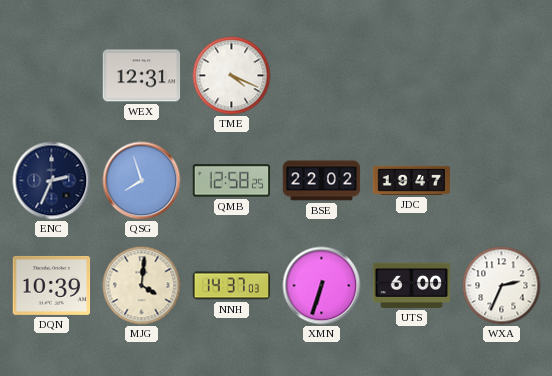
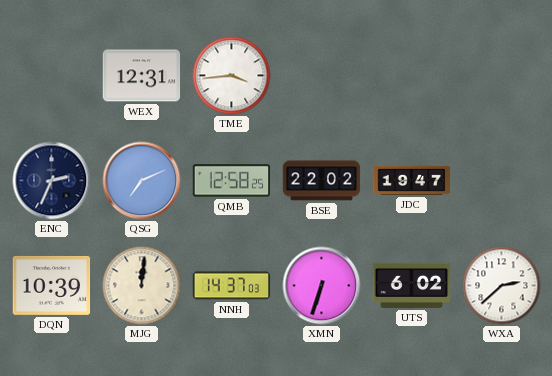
TME: 4:19 -> 3:44 (232, 76)
QSG: 7:57 -> 7:11 (142, 181)
MJG: 4:01 -> 12:01 (142, 286)
UTS: 6:00 -> 6:02 (412, 285)
WXA: 2:34 -> 2:38 (502, 286)
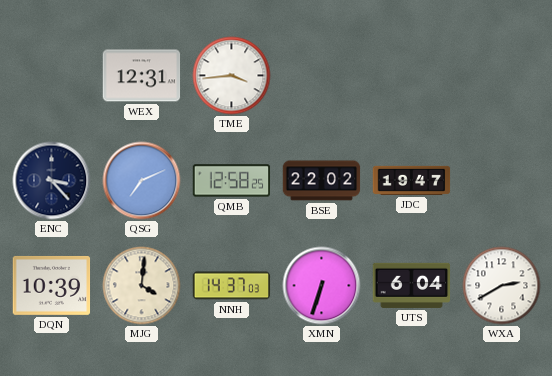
ENC: 2:34 -> 3:23 (52, 181)
MJG: 12:01 -> 4:01 (142, 286)
UTS: 6:02 -> 6:04 (412, 285)
WXA: 2:38 -> 2:40 (502, 286)
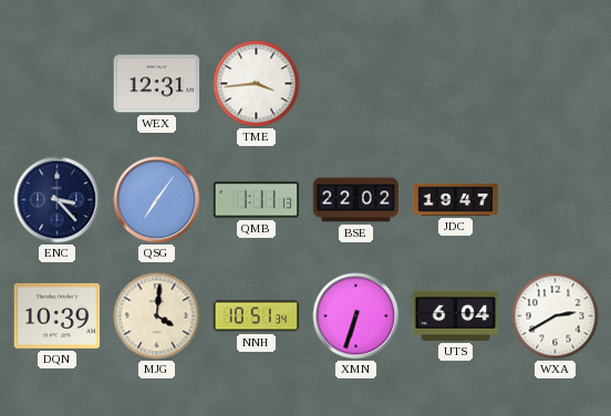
QSG: 7:11 -> 7:06 (157, 200)
QMB: 12:58 -> 1:11 (257, 200)
NNH: 14:37 -> 10:51 (257, 316)
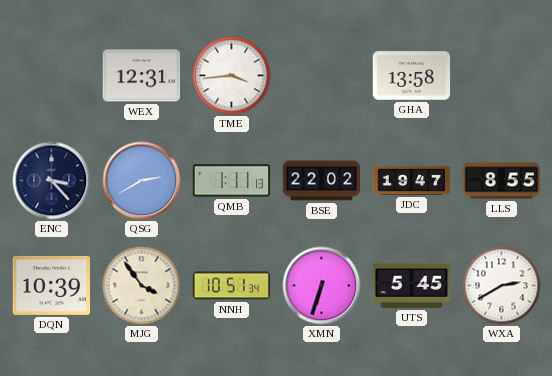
GHA: none -> 13:58 (412, 76)
QSG: 7:06 -> 2:40 (142, 181)
LLS: none -> 8:55 (502, 181)
MJG: 4:01 -> 3:54 (142, 286)
UTS: 6:04 -> 5:45 (412, 285)
